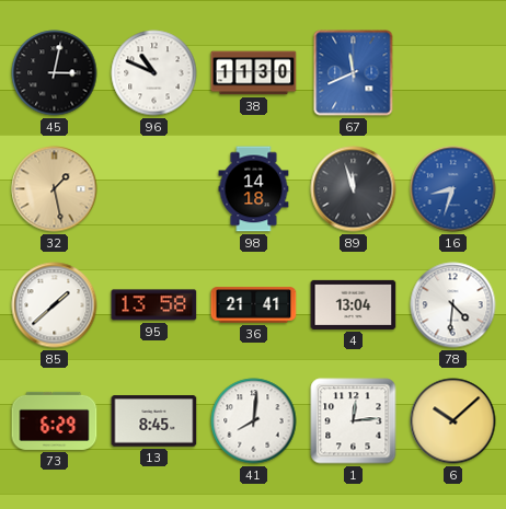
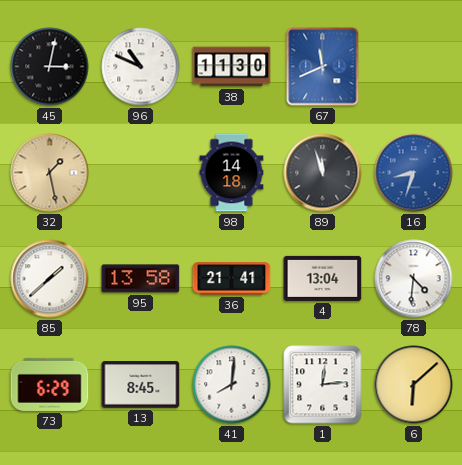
6: 10:08 -> 6:08 (414, 385)
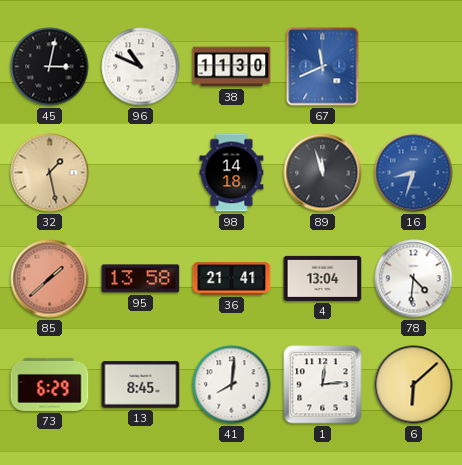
85 dial: white -> salmon (50, 279)
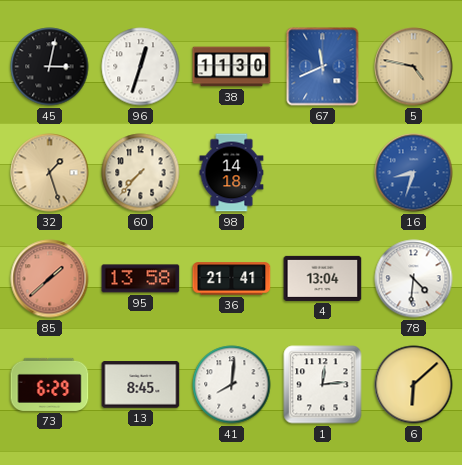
96: 10:49 -> 12:33 (141, 67)
5: none -> 4:47 (414, 67)
32: 1:28 -> 1:27 (50, 173)
60: none -> 7:37 (141, 173)
89: 11:57 -> none (323, 173)
